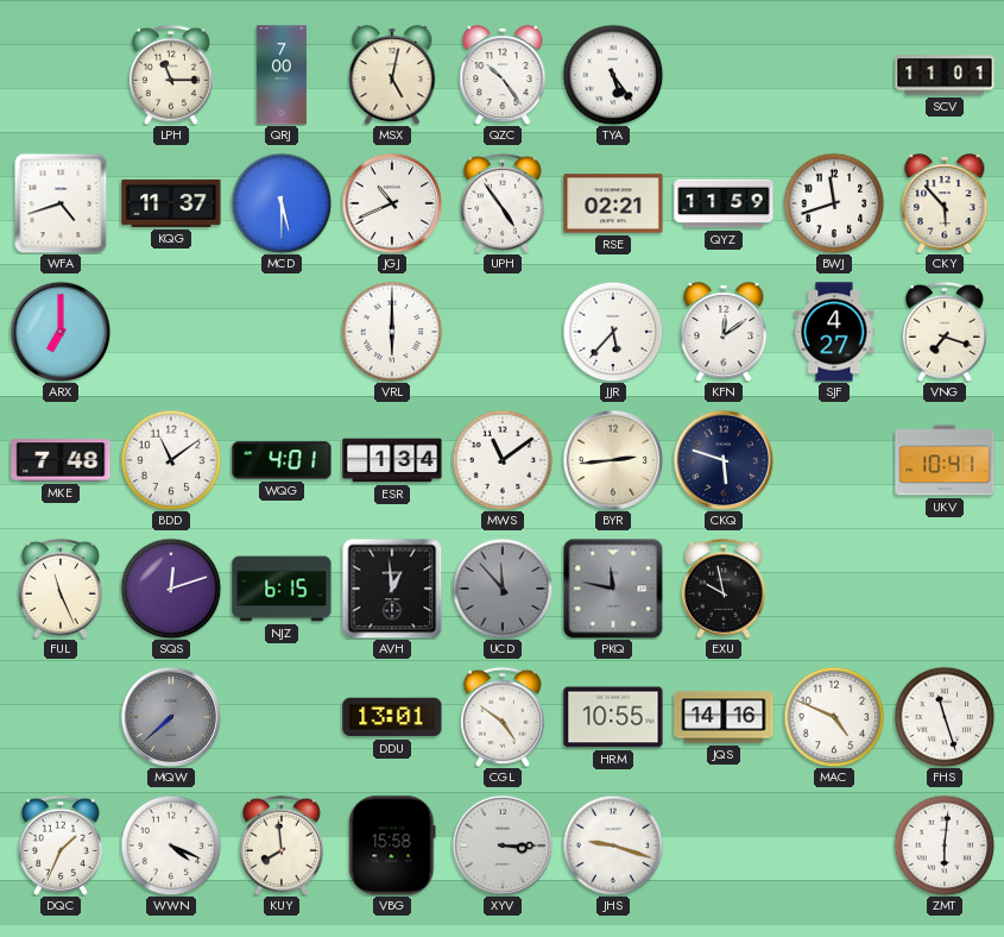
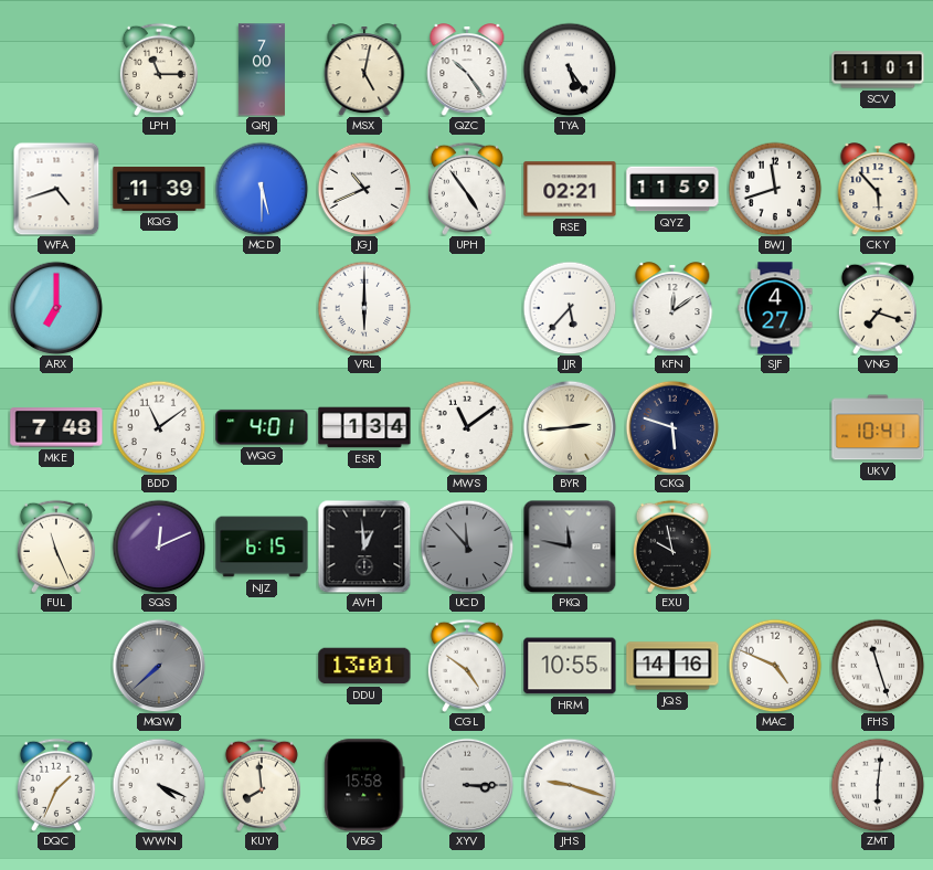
KQG: 11:37 -> 11:39 (159, 189)
SQS: 12:12 -> 12:11 (159, 547)
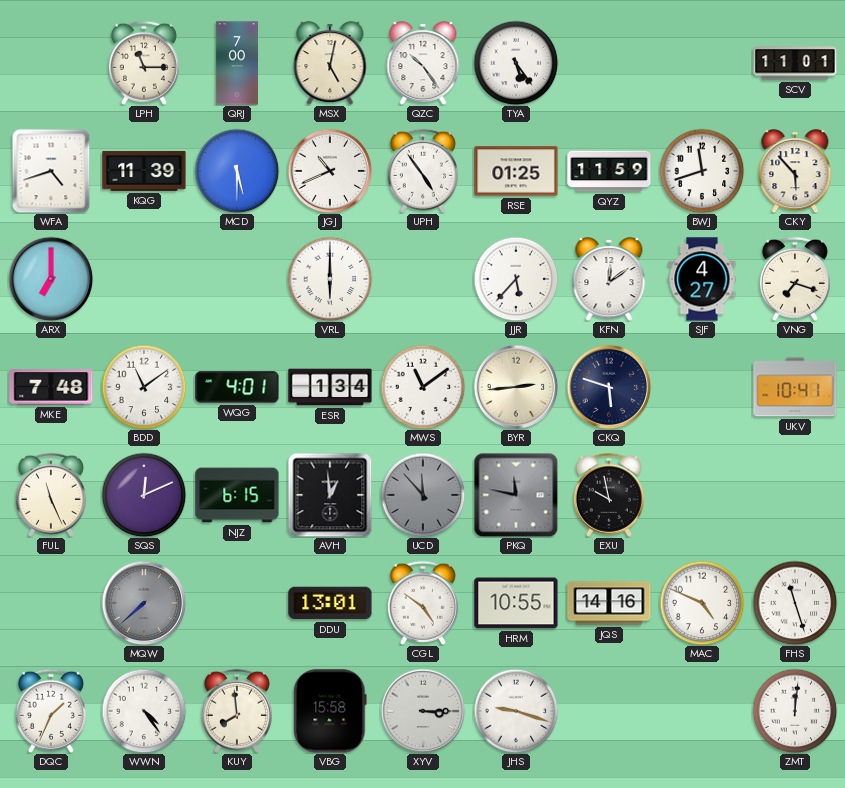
RSE: 02:21 -> 01:25 (516, 171)
WWN: 4:19 -> 4:24 (144, 711)
ZMT: 6:01 -> 12:01 (795, 711)
